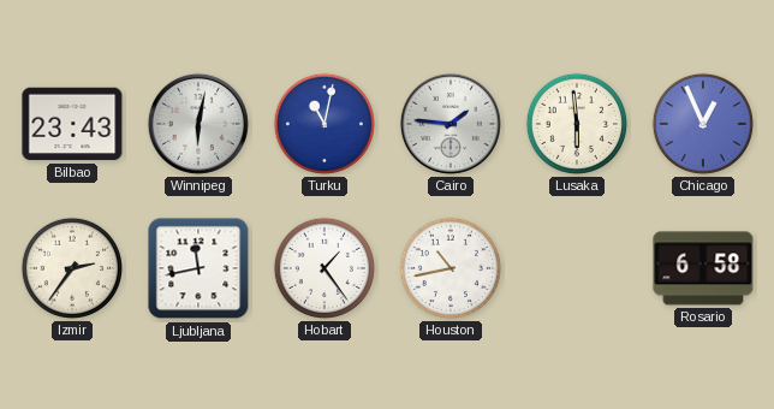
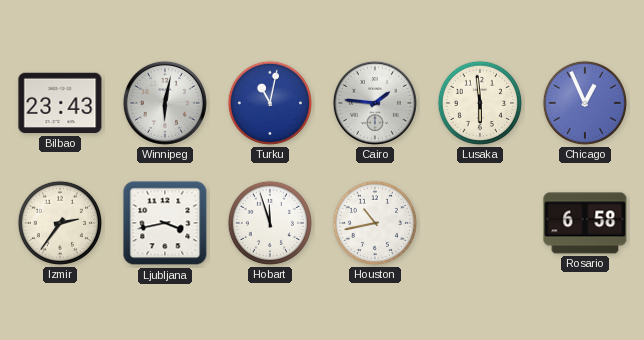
Ljubljana: 11:43 -> 3:43 (165, 223)
Hobart: 1:24 -> 11:57 (270, 223)
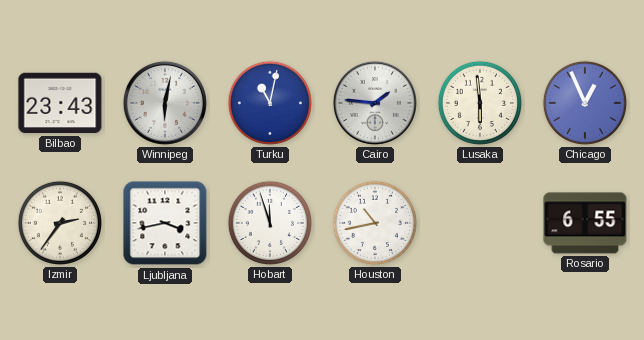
Rosario: 6:58 -> 6:55 (585, 223)
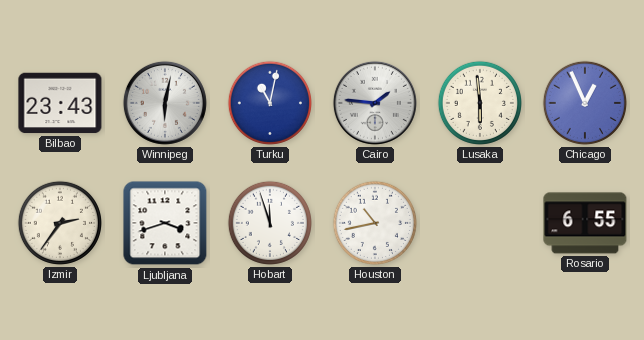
Ljubljana: 3:43 -> 3:42 (165, 223)
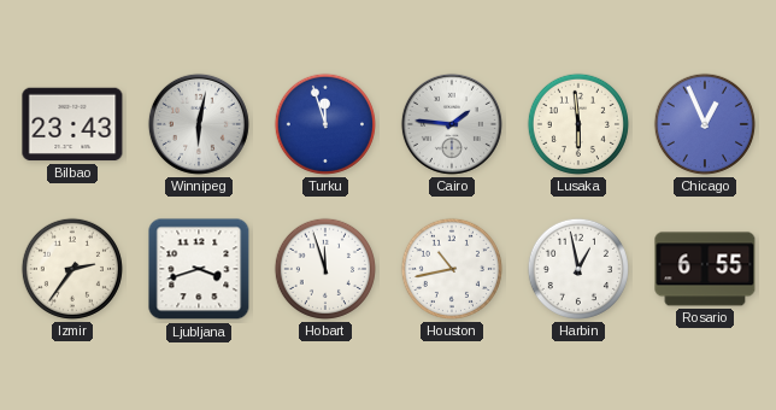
Turku: 11:02 -> 11:57 (325, 124)
Harbin: none -> 12:58 (578, 269)
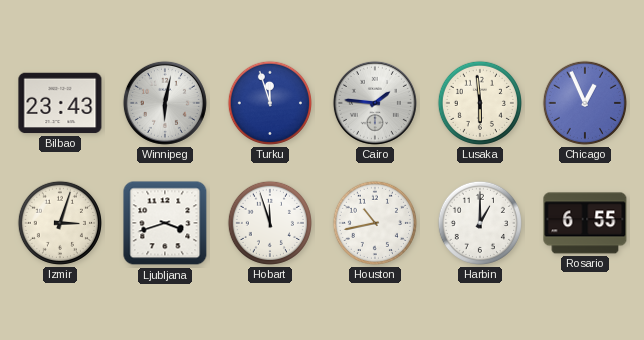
Izmir: 2:36 -> 3:03 (60, 223)
Harbin: 12:58 -> 1:00 (480, 223)
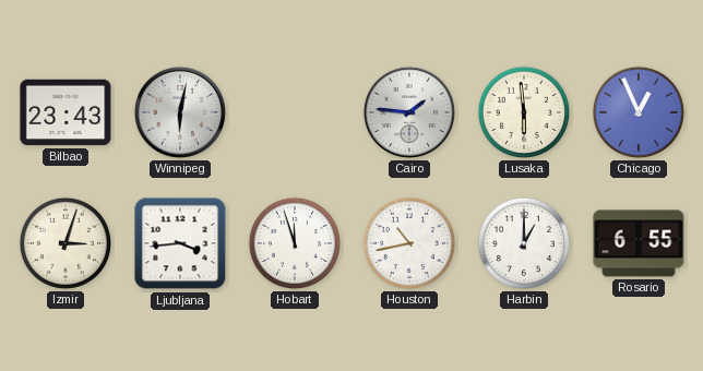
Turku: 11:57 -> none (270, 103)
Ljubljana: 3:42 -> 3:44 (180, 243)
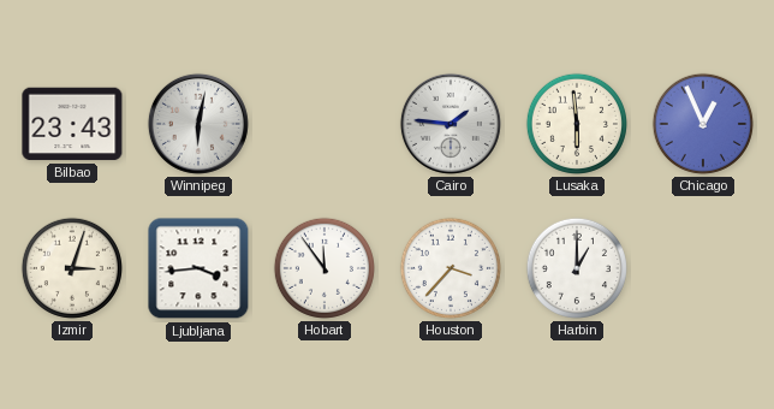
Hobart: 11:57 -> 11:54 (325, 268)
Houston: 10:43 -> 3:37 (451, 268)
Rosario: 6:55 -> none (639, 243)
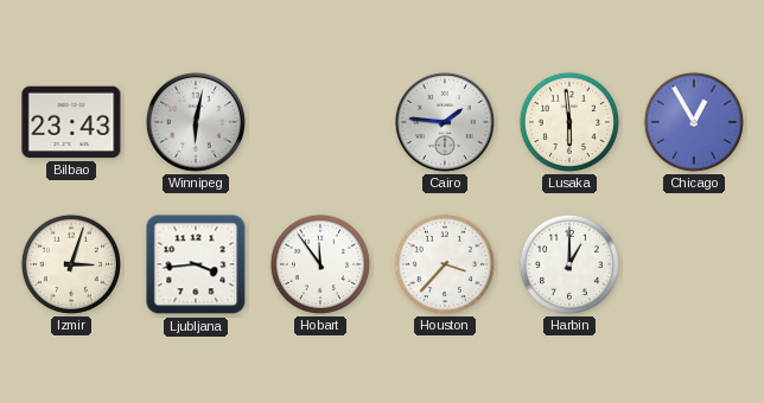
Chicago: 12:56 -> 12:55 (694, 122)
